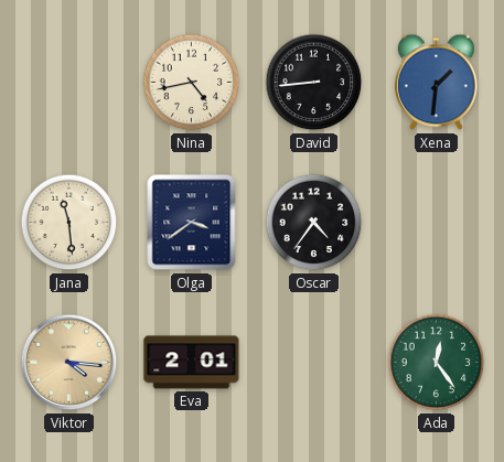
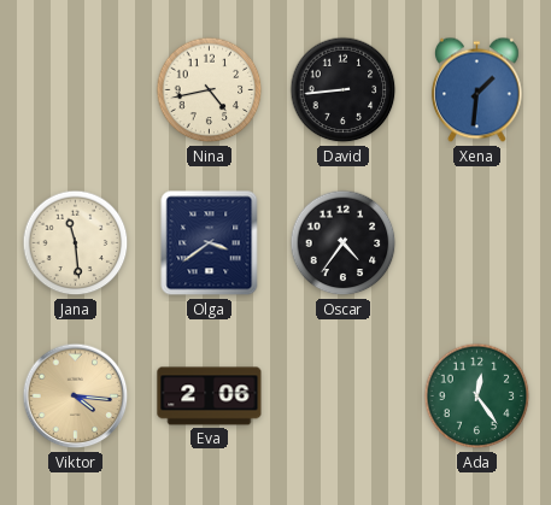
Eva: 2:01 -> 2:06 (210, 397)
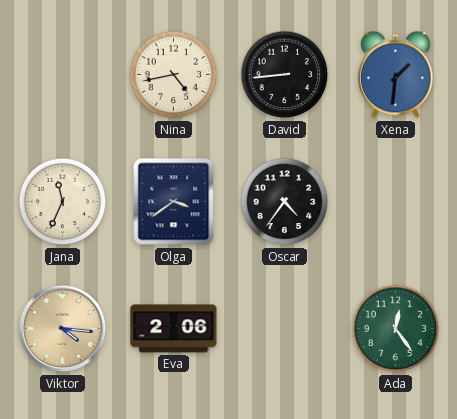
Jana: 11:29 -> 11:34 (63, 202)
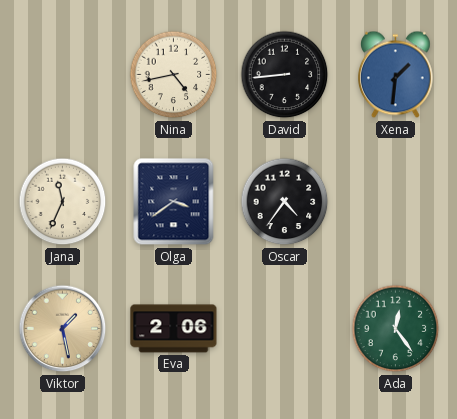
Viktor: 4:16 -> 1:28 (63, 329)
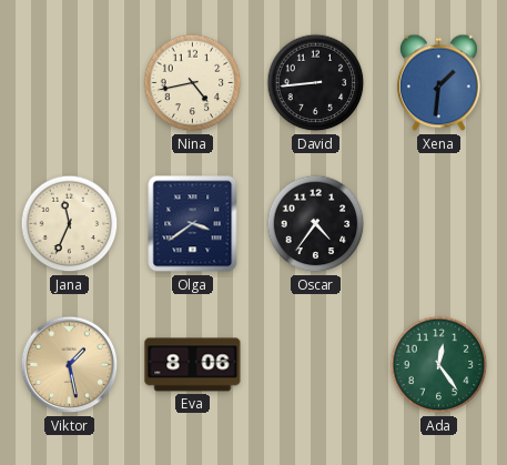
Eva: 2:06 -> 8:06 (193, 365)
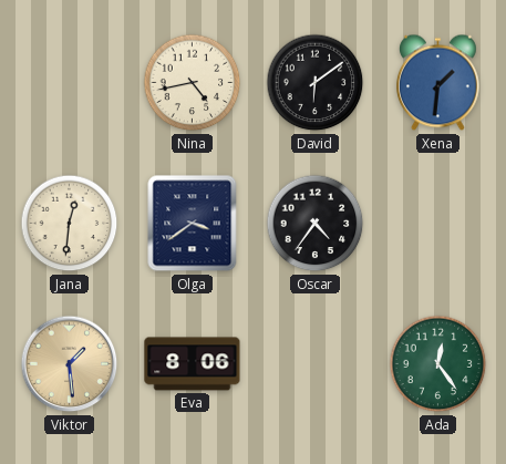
David: 8:44 -> 6:09 (316, 83)
Jana: 11:34 -> 12:31 (70, 224)
Viktor: 1:28 -> 1:29 (70, 364)
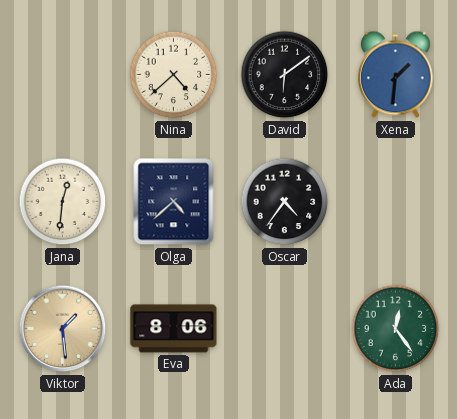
Nina: 4:43 -> 4:38 (174, 75)
Olga: 3:39 -> 4:38 (174, 202)
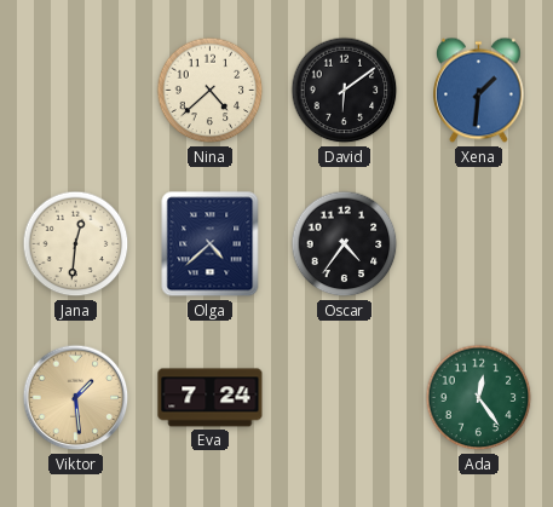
Eva: 8:06 -> 7:24 (211, 398)
